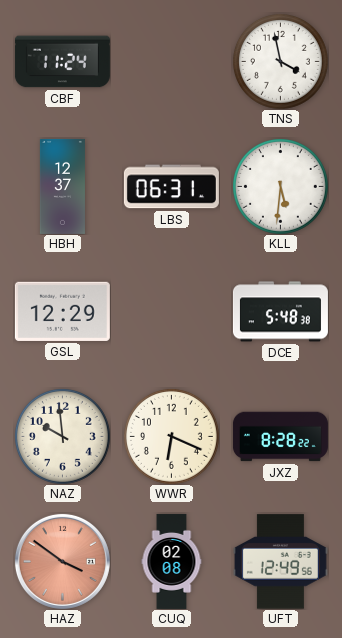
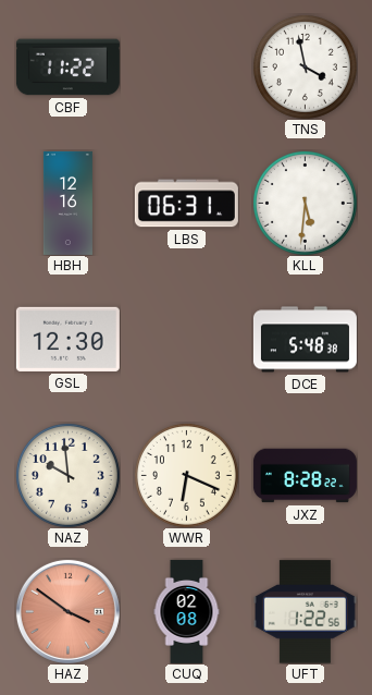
CBF: 11:24 -> 11:22 (67, 68)
HBH: 12:37 -> 12:16 (67, 203)
GSL: 12:29 -> 12:30 (67, 339)
UFT: 12:49 -> 1:22 (305, 612)
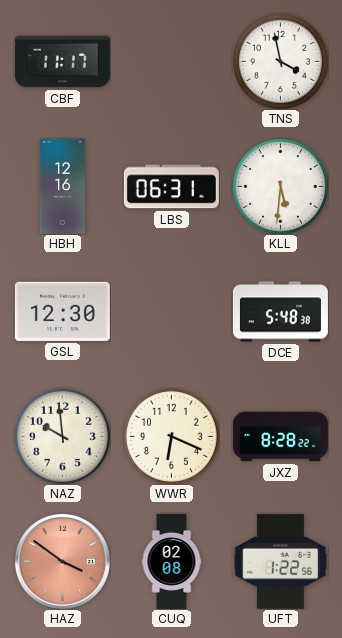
CBF: 11:22 -> 11:17 (62, 62)
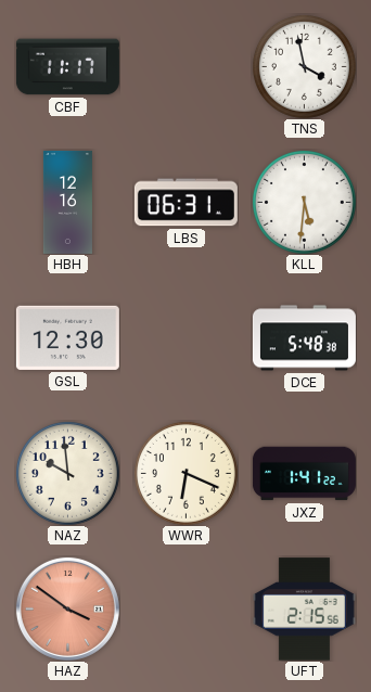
JXZ: 8:28 -> 1:41 (304, 474)
CUQ: 02:08 -> none (172, 561)
UFT: 1:22 -> 2:15 (304, 610)
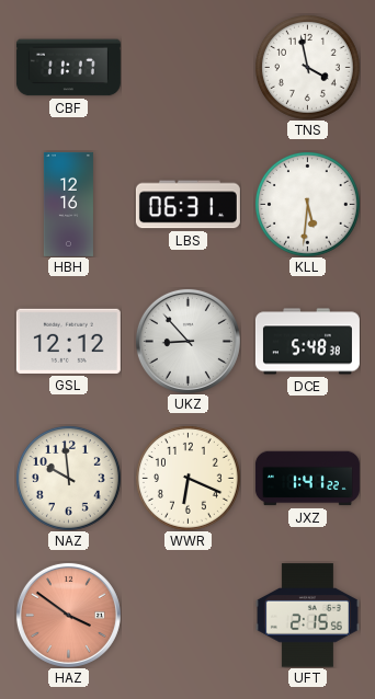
GSL: 12:30 -> 12:12 (68, 341)
UKZ: none -> 8:53 (187, 341)
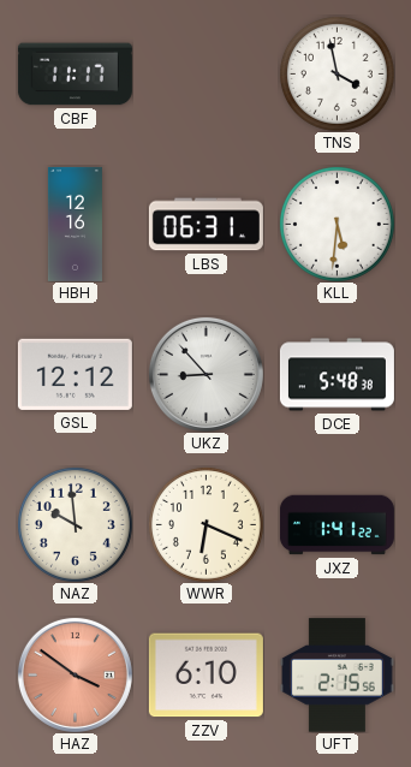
ZZV: none -> 6:10 (205, 676)
